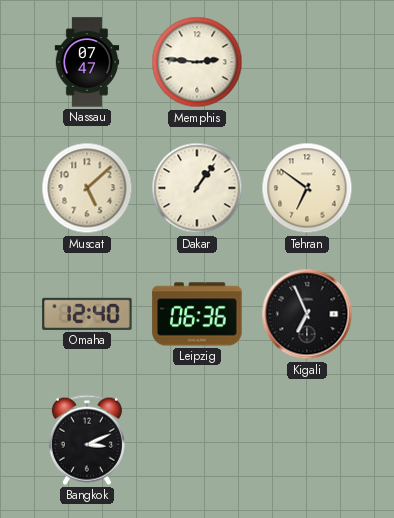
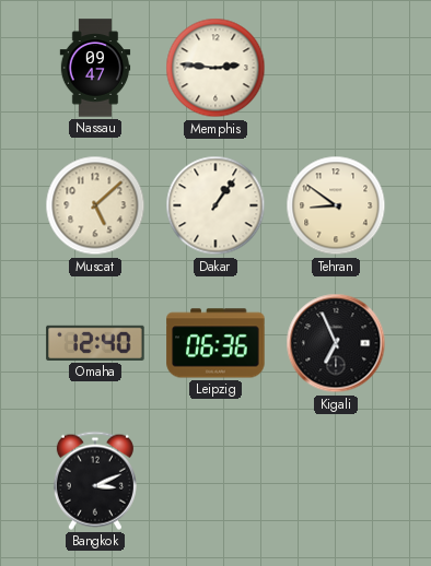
Nassau: 07:47 -> 09:47 (95, 68)
Tehran: 6:51 -> 8:51 (336, 205)
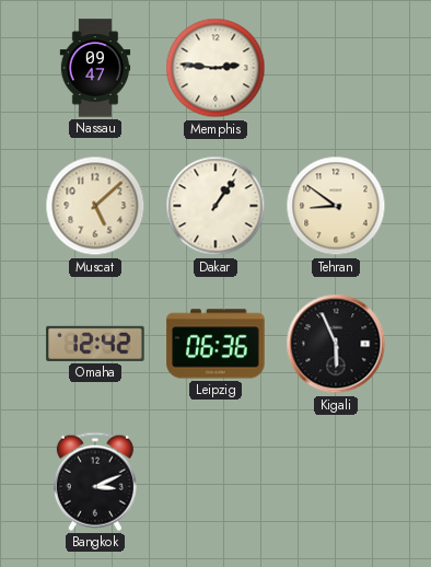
Omaha: 12:40 -> 12:42 (95, 344)
Kigali: 6:56 -> 5:56 (336, 344)
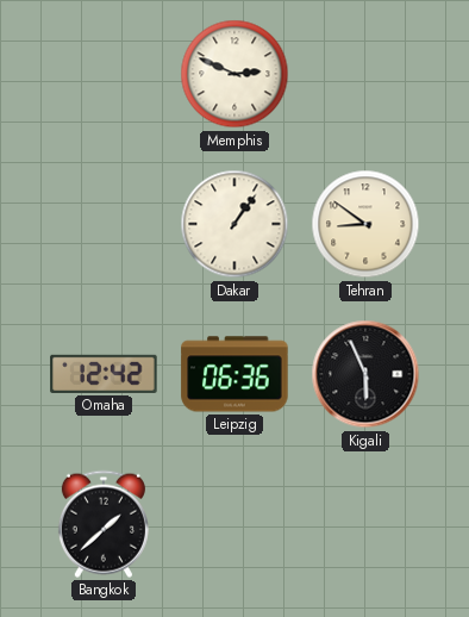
Nassau: 09:47 -> none (95, 68)
Memphis: 2:46 -> 2:49 (234, 74)
Muscat: 5:08 -> none (95, 206)
Bangkok: 3:11 -> 1:38 (104, 524)
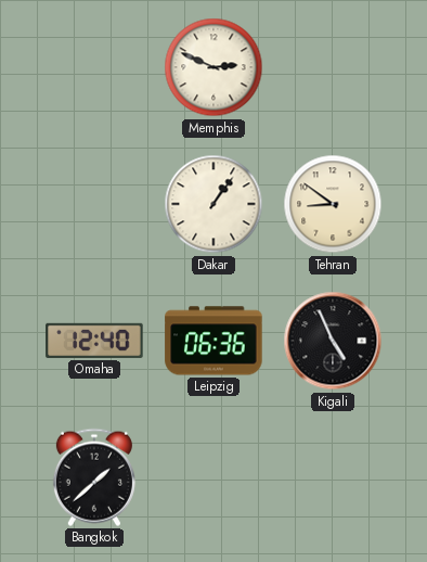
Omaha: 12:42 -> 12:40 (94, 341)
Kigali: 5:56 -> 4:56 (333, 341)
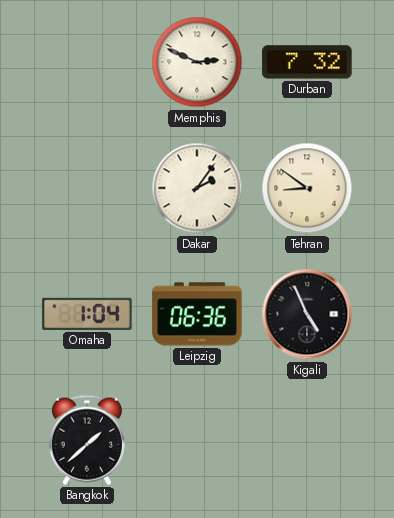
Durban: none -> 7:32 (307, 62)
Dakar: 1:06 -> 2:06 (197, 188)
Omaha: 12:40 -> 1:04 (87, 314)
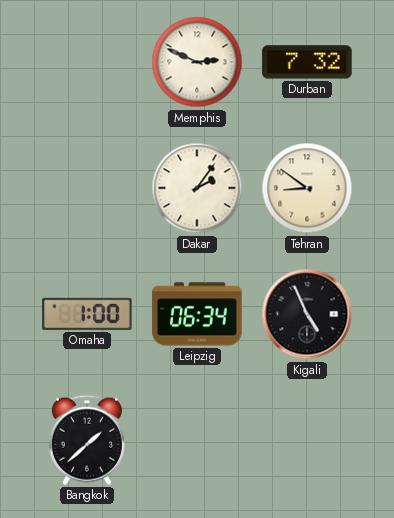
Omaha: 1:04 -> 1:00 (87, 314)
Leipzig: 06:36 -> 06:34 (197, 314)
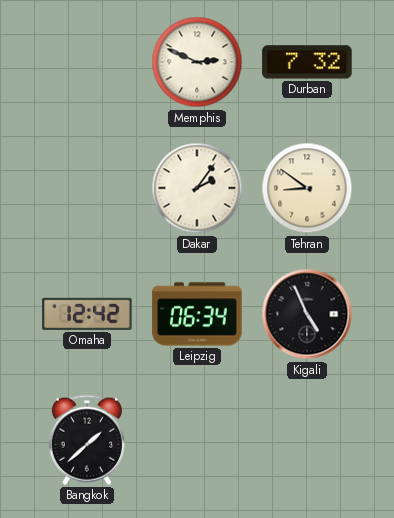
Omaha: 1:00 -> 12:42 (87, 314)
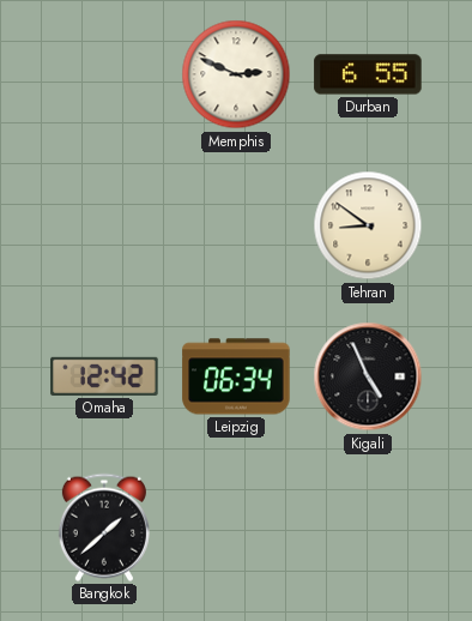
Durban: 7:32 -> 6:55 (368, 74)
Dakar: 2:06 -> none (197, 188)
